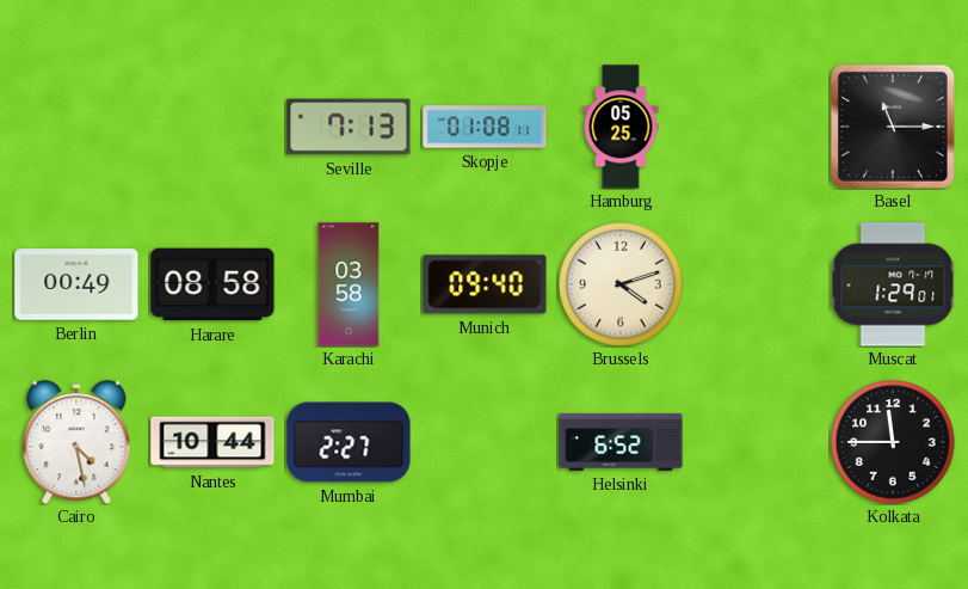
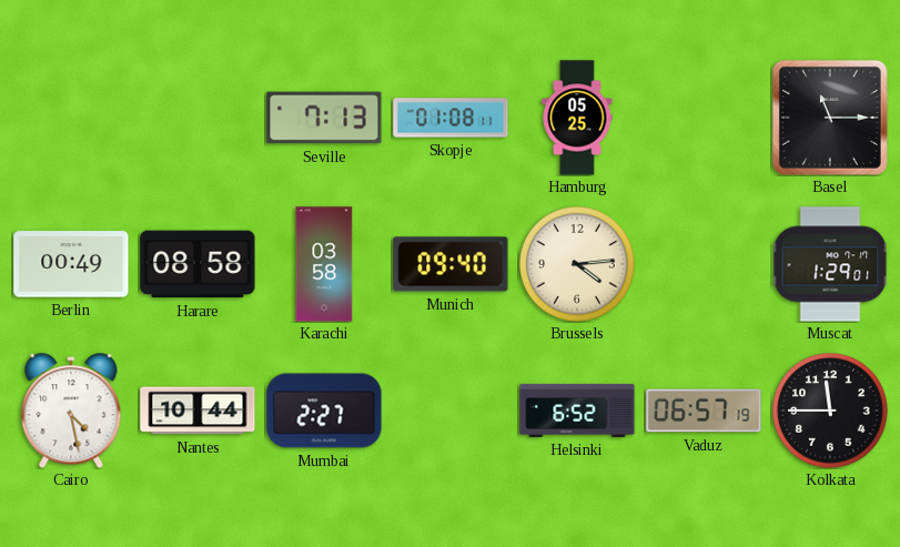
Brussels: 4:12 -> 4:14 (577, 264)
Vaduz: none -> 06:57 (704, 411)
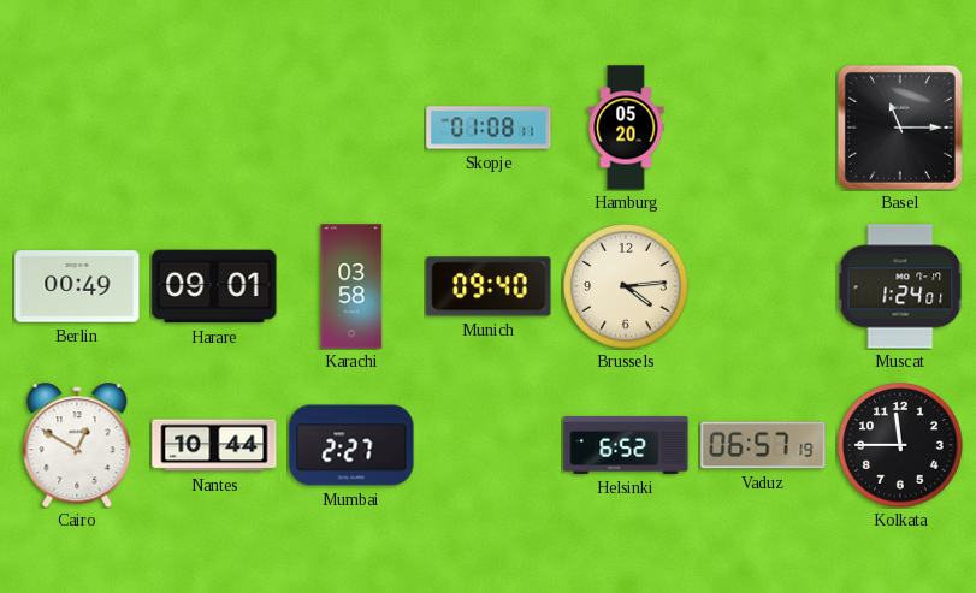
Seville: 7:13 -> none (324, 118)
Hamburg: 05:25 -> 05:20 (626, 128)
Harare: 08:58 -> 09:01 (214, 286)
Muscat: 1:29 -> 1:24 (900, 286)
Cairo: 4:28 -> 12:50 (77, 445)
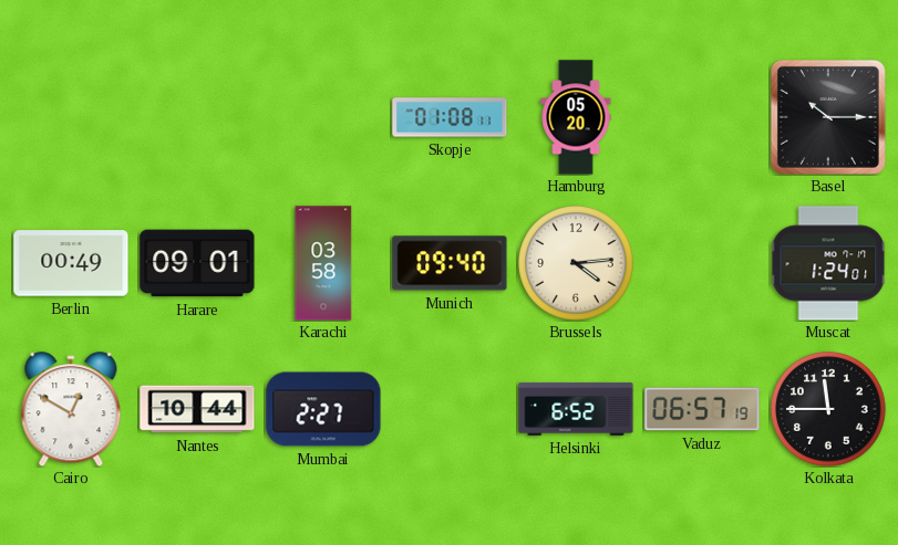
Basel: 11:15 -> 10:15 (828, 117)
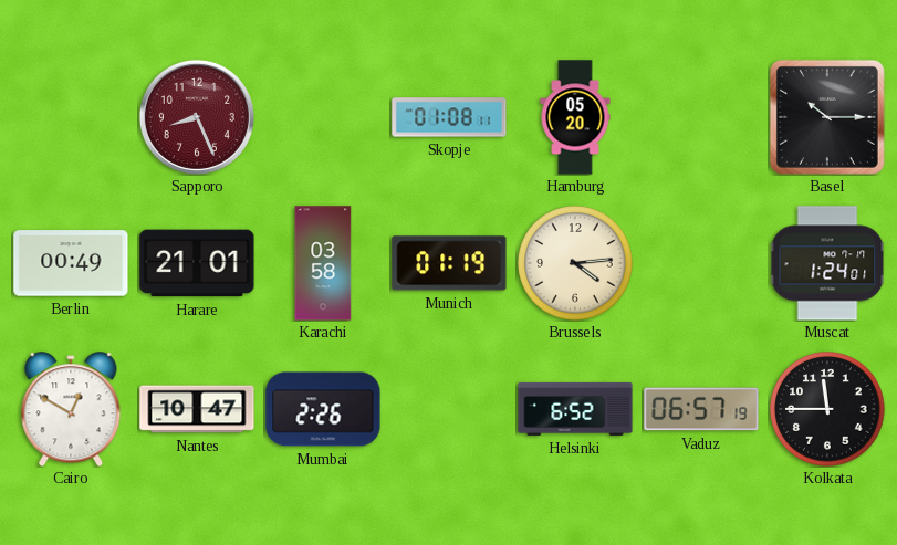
Sapporo: none -> 8:26 (197, 117)
Harare: 09:01 -> 21:01 (197, 263)
Munich: 09:40 -> 01:19 (449, 263)
Nantes: 10:44 -> 10:47 (197, 409)
Mumbai: 2:27 -> 2:26 (323, 409)
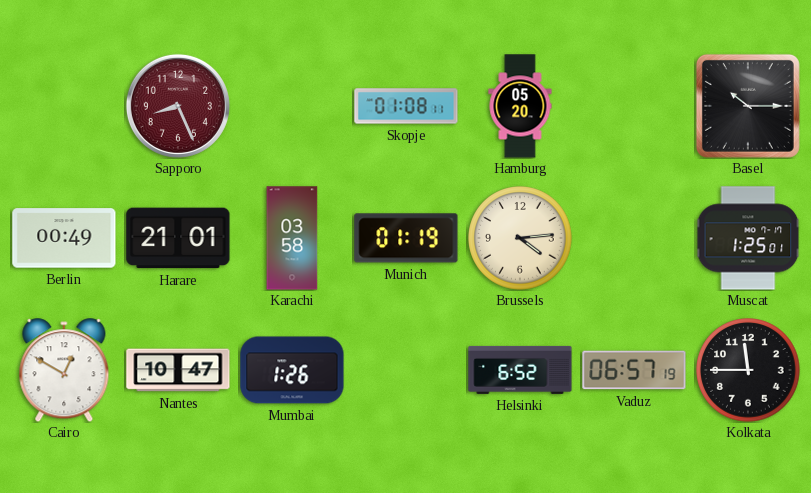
Muscat: 1:24 -> 1:25 (748, 238)
Mumbai: 2:26 -> 1:26 (292, 370)
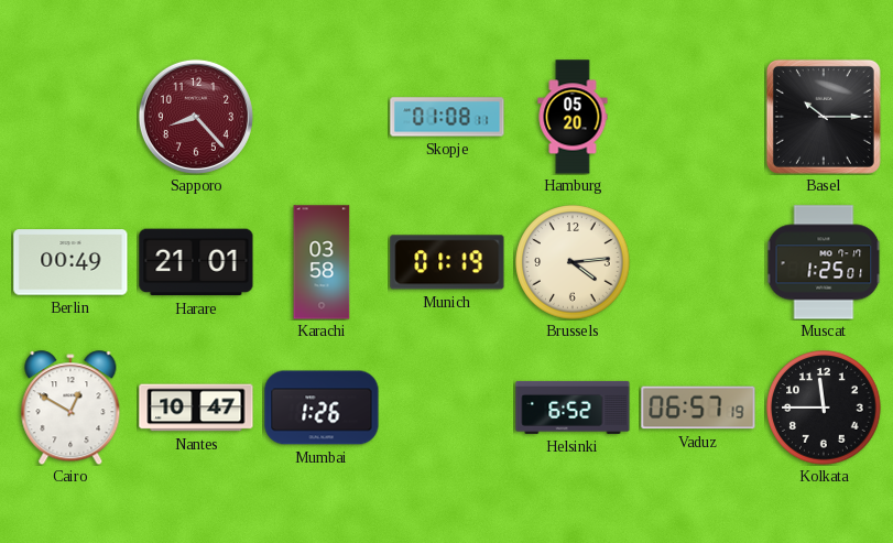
Sapporo: 8:26 -> 8:23 (196, 117)
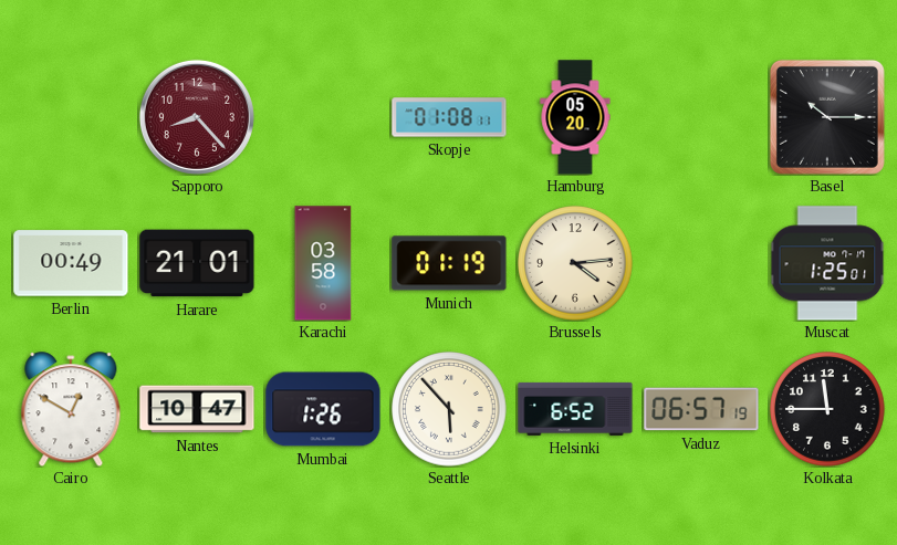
Seattle: none -> 5:53 (449, 409)
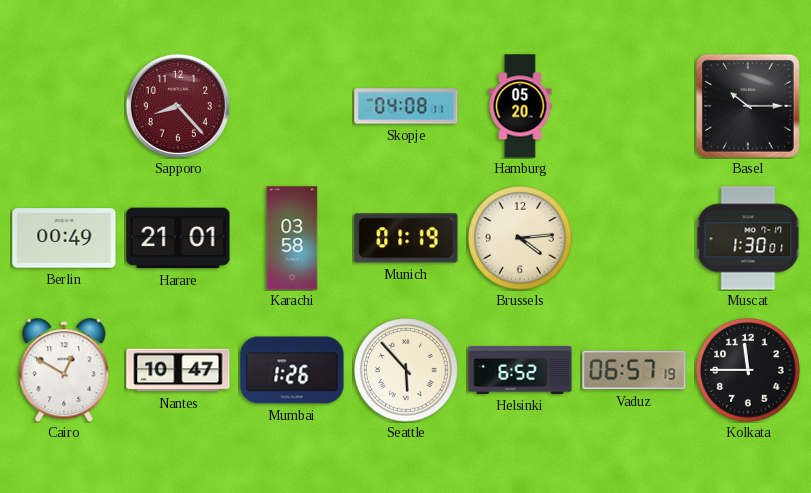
Skopje: 01:08 -> 04:08 (406, 106)
Muscat: 1:25 -> 1:30 (748, 238)
